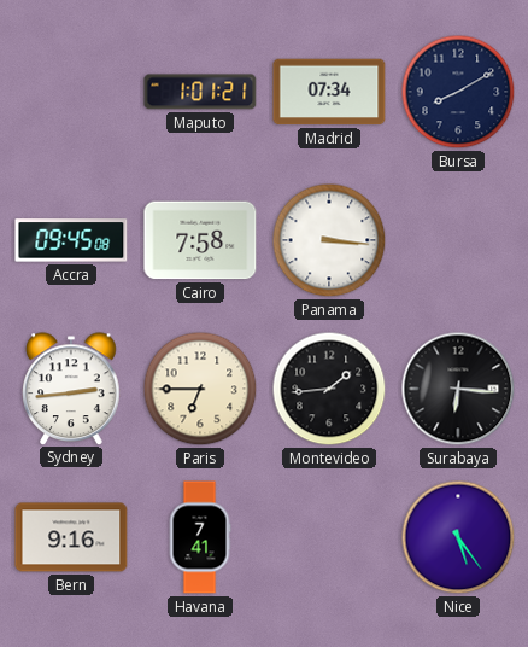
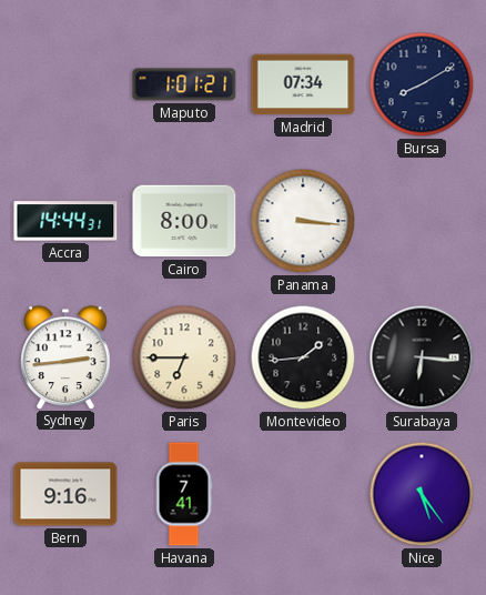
Accra: 09:45 -> 14:44 (65, 221)
Cairo: 7:58 -> 8:00 (184, 221)
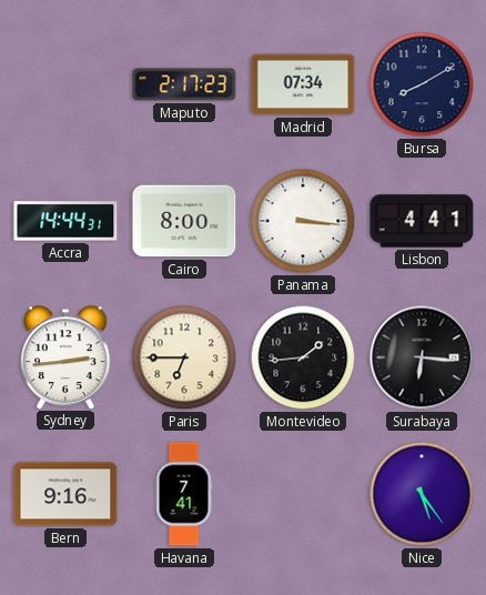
Maputo: 1:01 -> 2:17 (184, 84)
Lisbon: none -> 4:41 (422, 221)
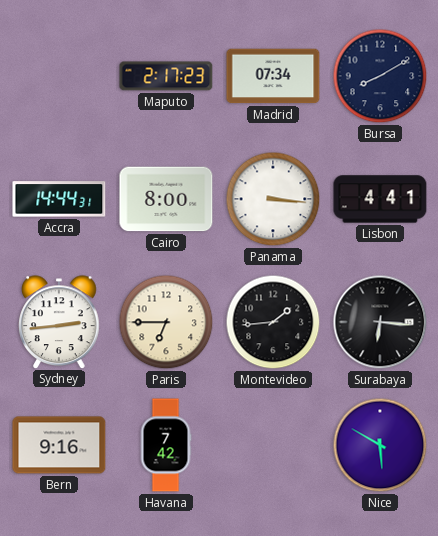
Havana: 7:41 -> 7:42 (166, 445)
Nice: 5:24 -> 5:50 (380, 445)
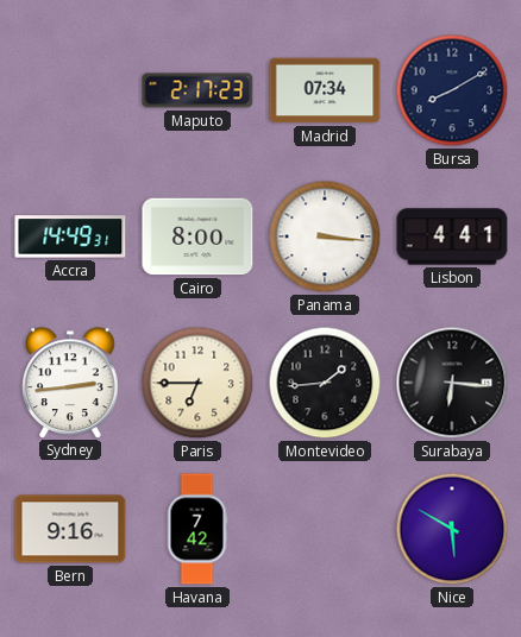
Accra: 14:44 -> 14:49 (70, 236)
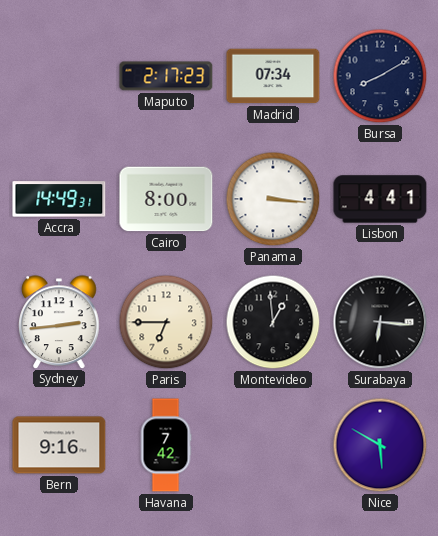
Montevideo: 1:44 -> 12:59 (273, 322)
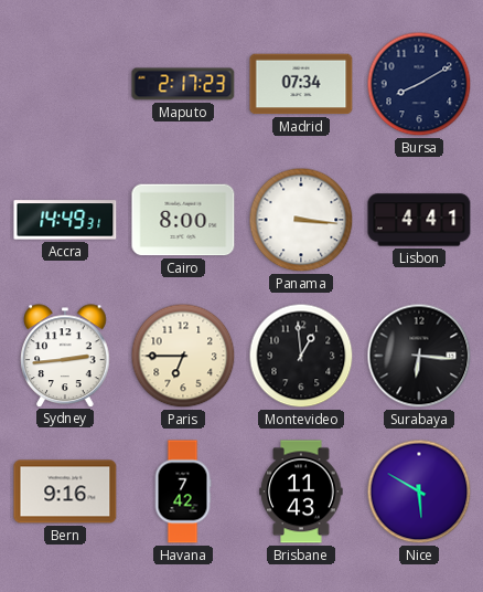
Brisbane: none -> 11:43 (301, 491)
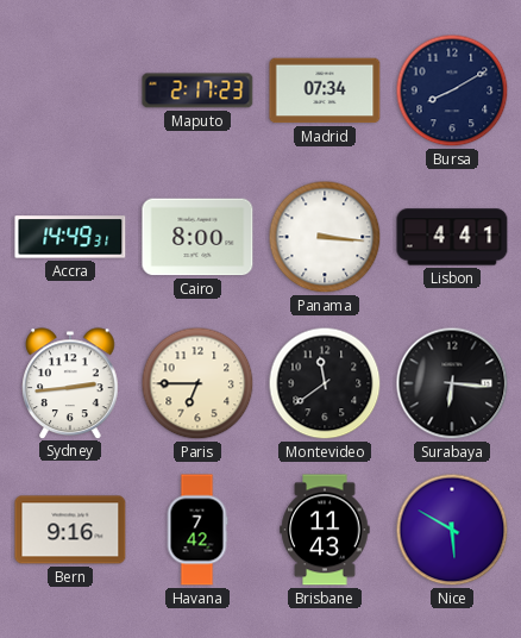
Montevideo: 12:59 -> 11:39 (325, 383)
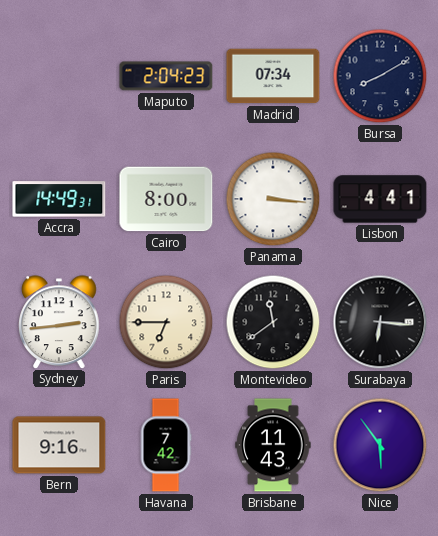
Maputo: 2:17 -> 2:04 (166, 76)
Nice: 5:50 -> 5:54 (380, 445)
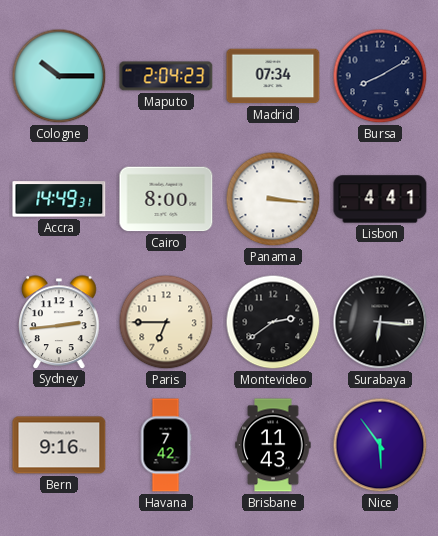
Cologne: none -> 10:15 (59, 76)
Montevideo: 11:39 -> 2:39 (273, 322)
